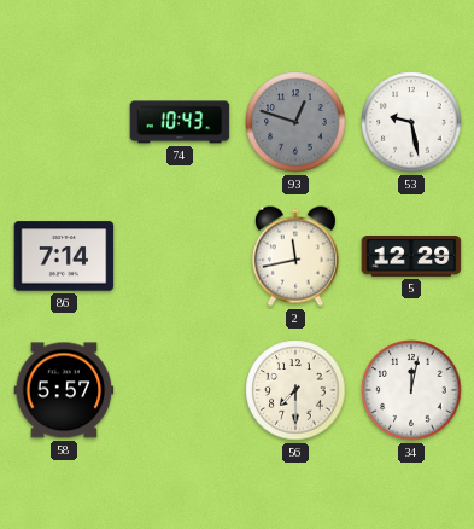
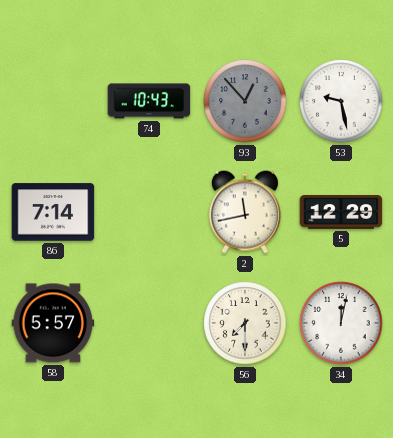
93: 12:48 -> 12:53 (245, 101)
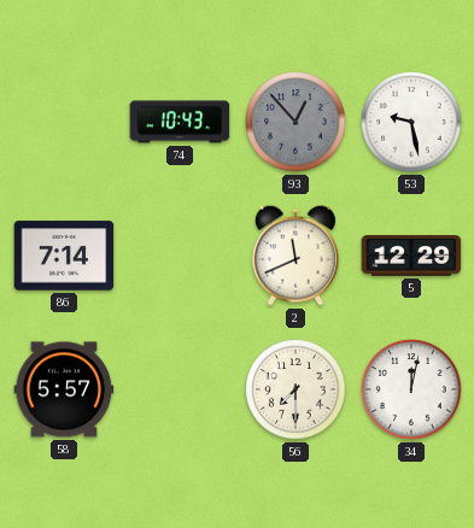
2: 11:43 -> 11:41 (295, 256)
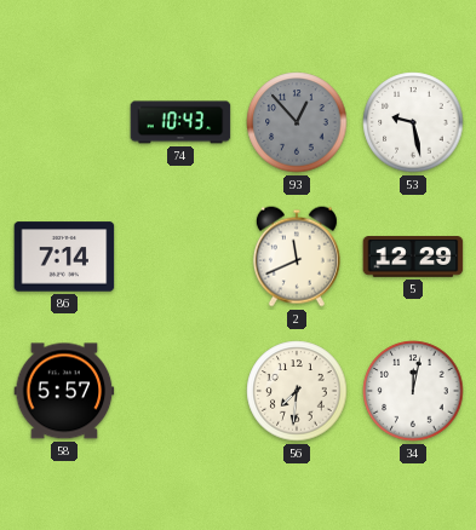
56: 7:30 -> 7:31 (297, 391)
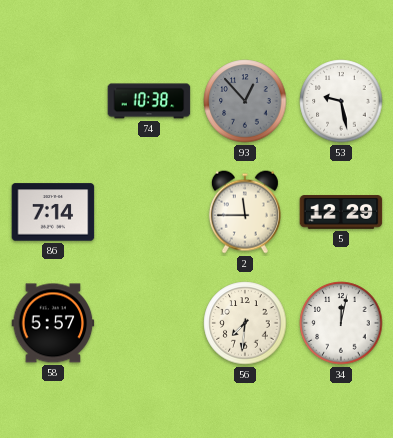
74: 10:43 -> 10:38 (149, 101)
2: 11:41 -> 11:45 (245, 212)
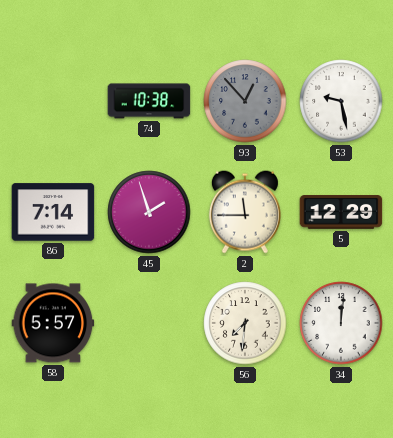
45: none -> 1:57 (149, 212)
34: 12:02 -> 12:01 (341, 323)
